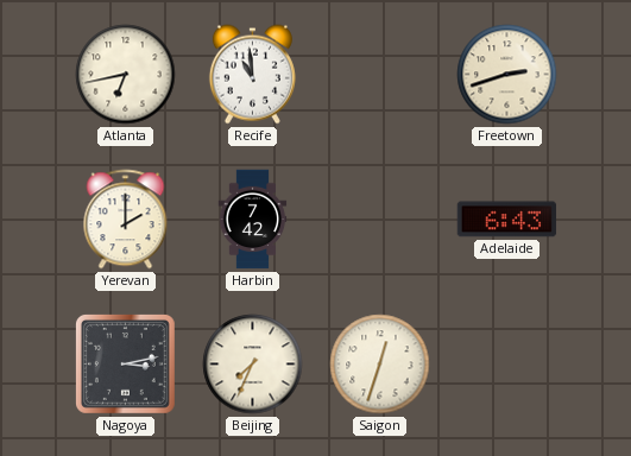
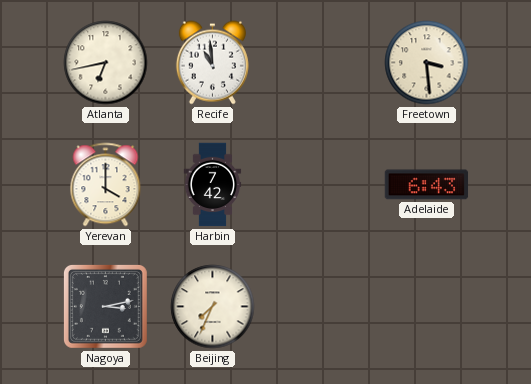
Freetown: 2:42 -> 3:29 (427, 63)
Yerevan: 2:00 -> 4:00 (106, 185)
Saigon: 12:33 -> none (380, 365)
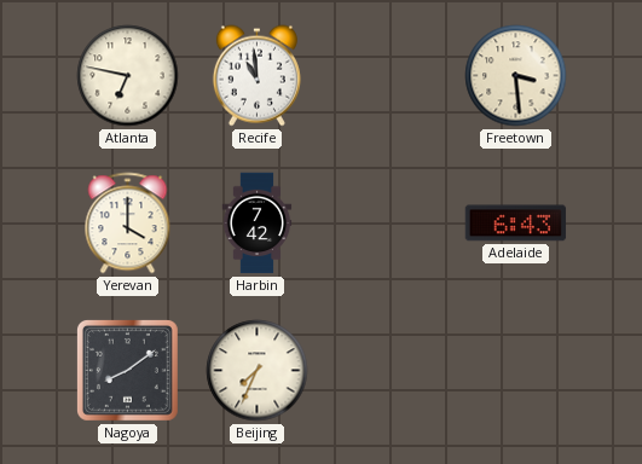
Atlanta: 6:43 -> 6:47 (128, 76)
Nagoya: 3:13 -> 8:09 (127, 370)
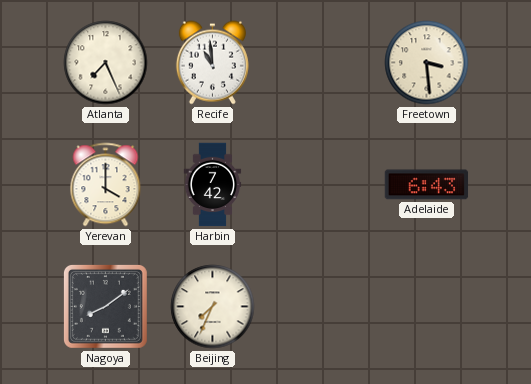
Atlanta: 6:47 -> 7:26 (106, 63)
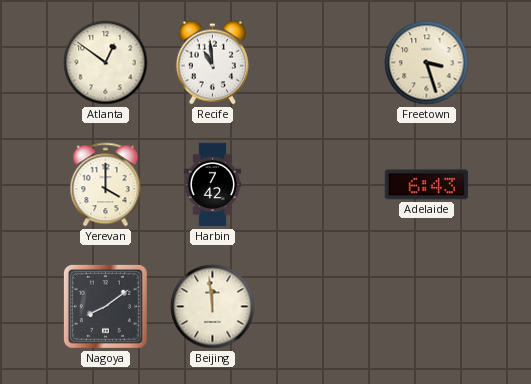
Atlanta: 7:26 -> 12:51 (106, 63)
Freetown: 3:29 -> 3:27 (427, 63)
Beijing: 7:34 -> 11:59 (213, 307)
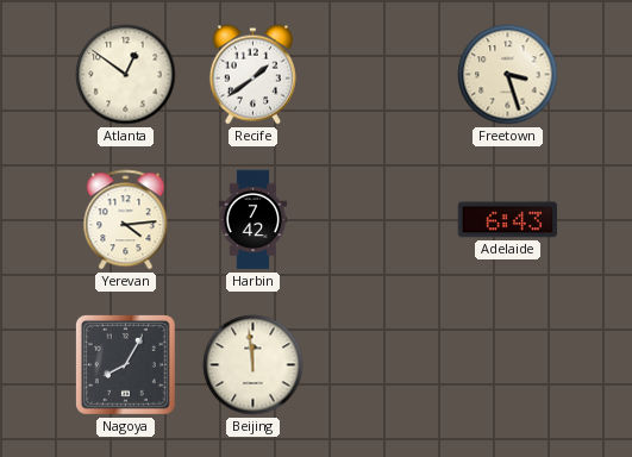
Recife: 10:59 -> 1:39 (252, 75)
Yerevan: 4:00 -> 4:14 (126, 220)
Nagoya: 8:09 -> 8:05 (125, 364)
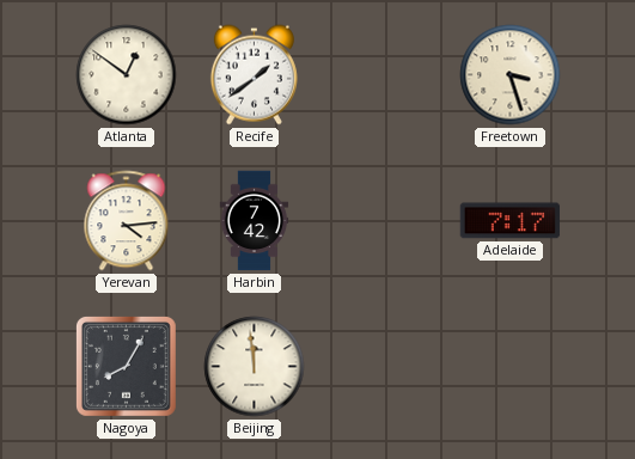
Adelaide: 6:43 -> 7:17 (511, 221)
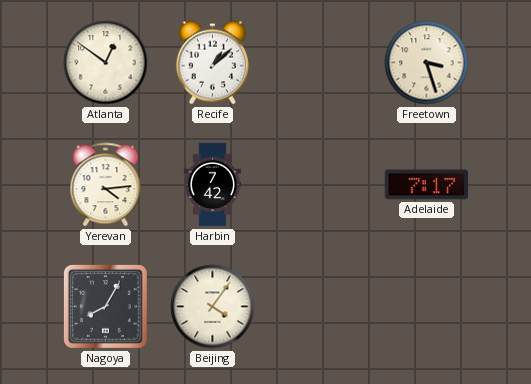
Recife: 1:39 -> 1:08 (212, 63)
Beijing: 11:59 -> 4:06 (213, 307)
